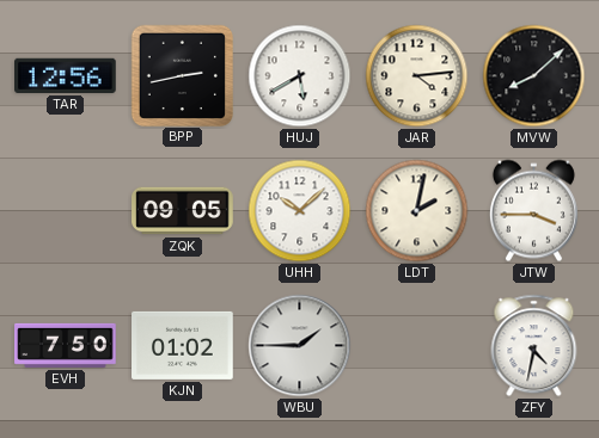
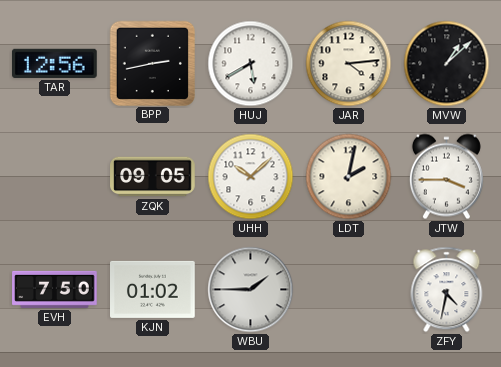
MVW: 8:08 -> 1:08 (447, 64)
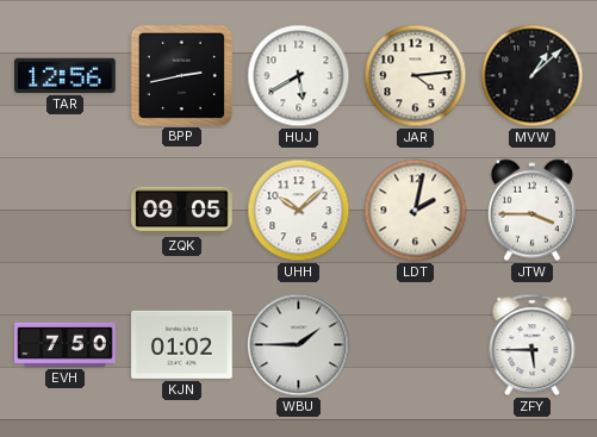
ZFY: 4:32 -> 5:45 (533, 345)
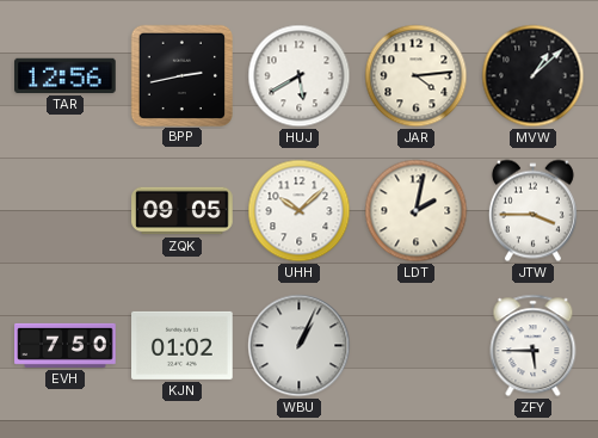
WBU: 1:45 -> 1:04 (300, 346)
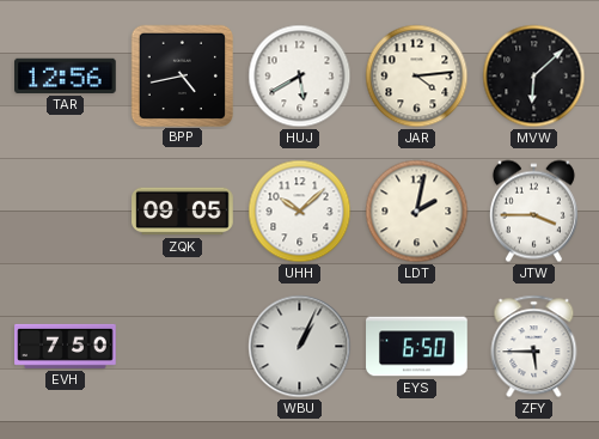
BPP: 2:43 -> 4:43 (182, 75)
MVW: 1:08 -> 6:08 (534, 77)
KJN: 01:02 -> none (183, 345)
EYS: none -> 6:50 (417, 347)
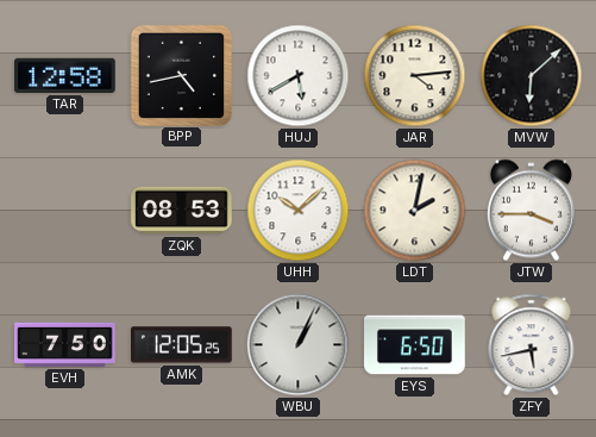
TAR: 12:56 -> 12:58 (65, 75)
ZQK: 09:05 -> 08:53 (182, 211)
AMK: none -> 12:05 (182, 345)
ZFY: 5:45 -> 5:43 (532, 345)
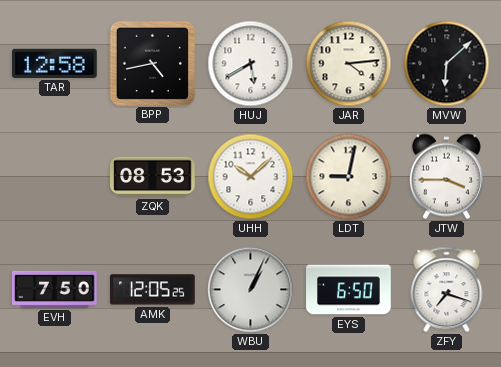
LDT: 2:02 -> 9:02 (349, 177)
ZFY: 5:43 -> 7:18 (447, 290)
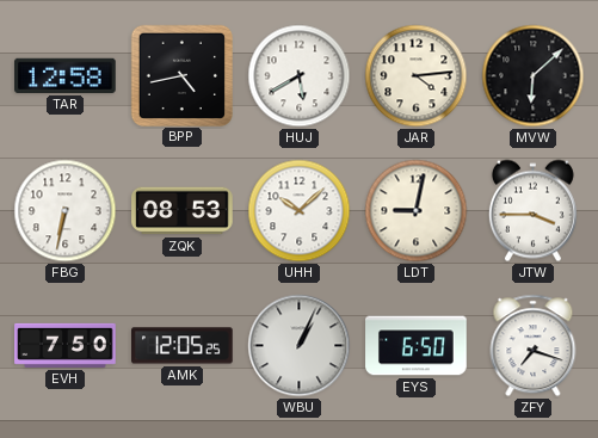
FBG: none -> 6:32 (66, 211)
